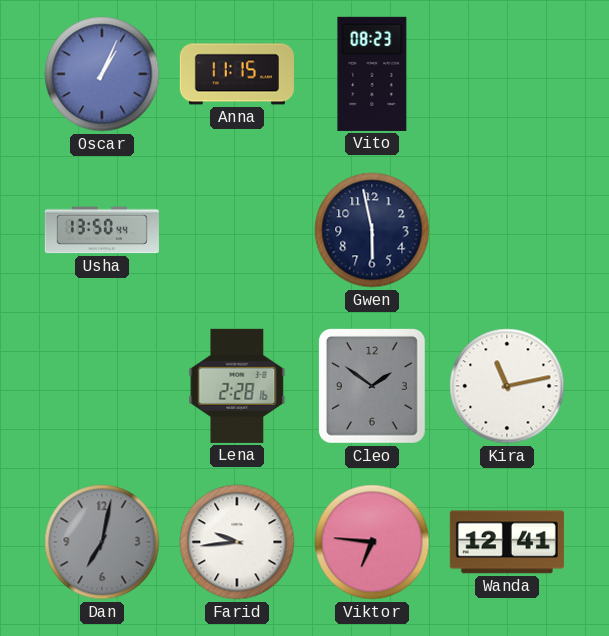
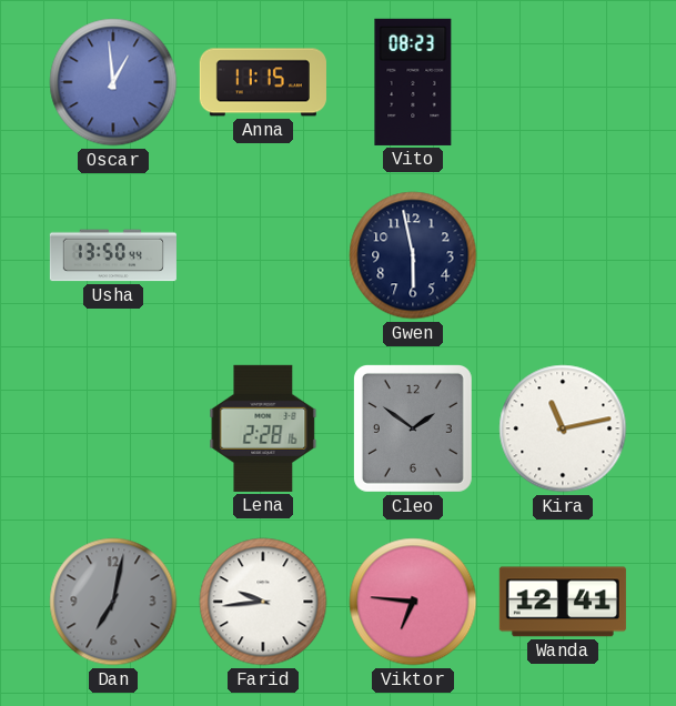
Oscar: 1:04 -> 12:59 (113, 82)
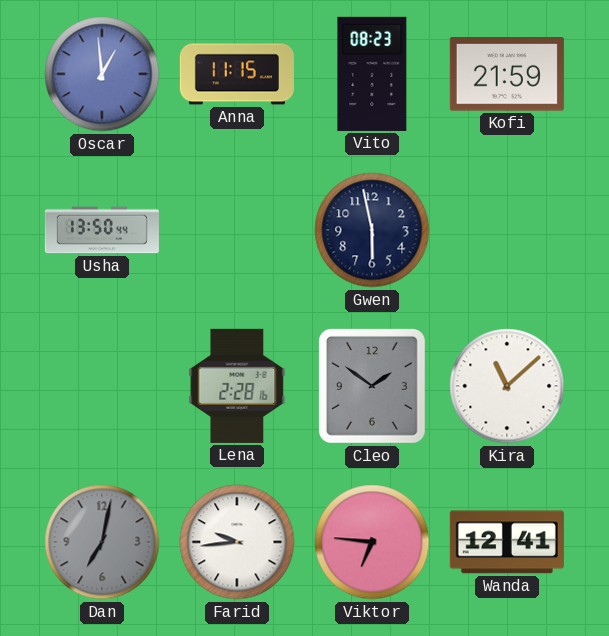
Kofi: none -> 21:59 (507, 74)
Kira: 11:13 -> 11:08 (507, 386)
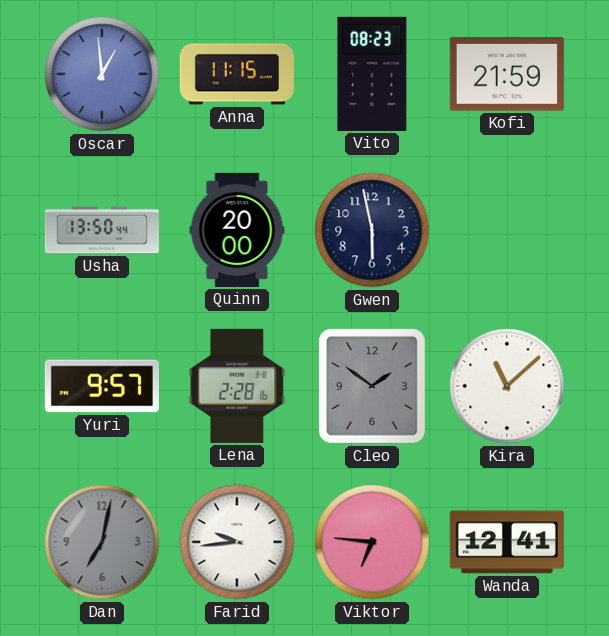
Quinn: none -> 20:00 (237, 230)
Yuri: none -> 9:57 (102, 386)
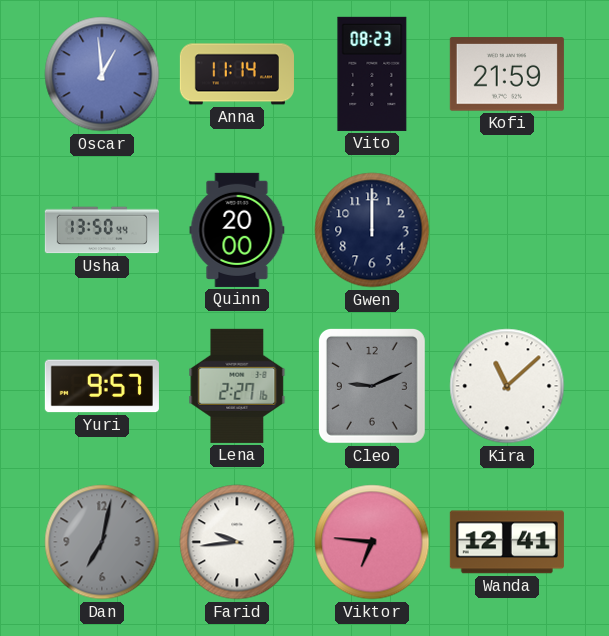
Anna: 11:15 -> 11:14 (237, 74)
Gwen: 5:58 -> 12:00 (372, 230)
Lena: 2:28 -> 2:27 (237, 386)
Cleo: 1:51 -> 9:11 (372, 386)
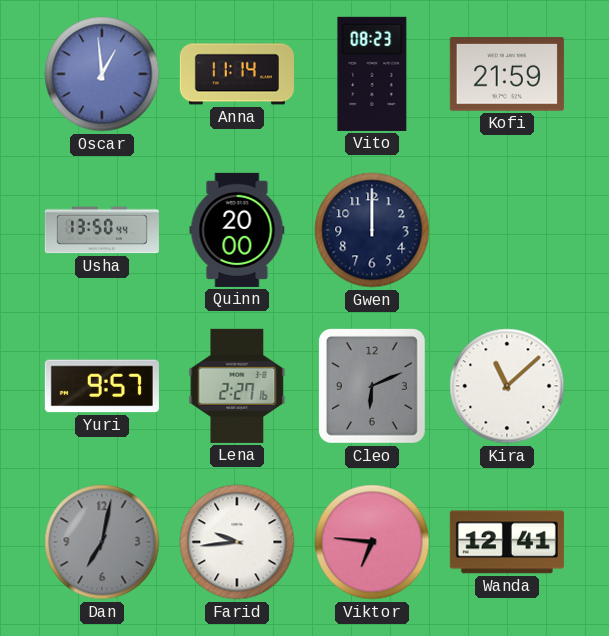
Cleo: 9:11 -> 6:11 (372, 386)
